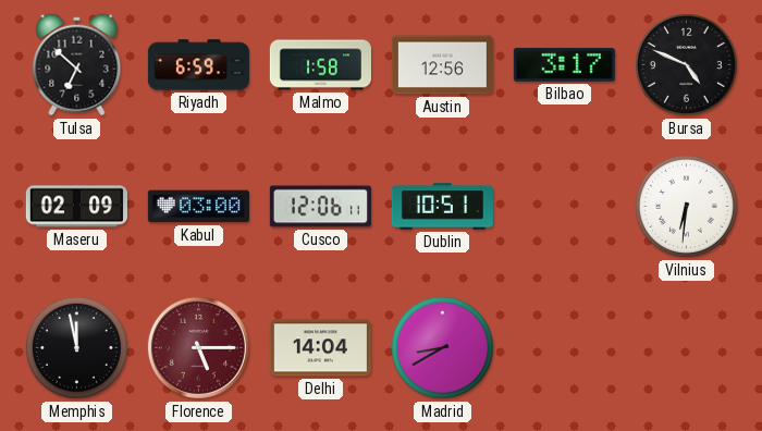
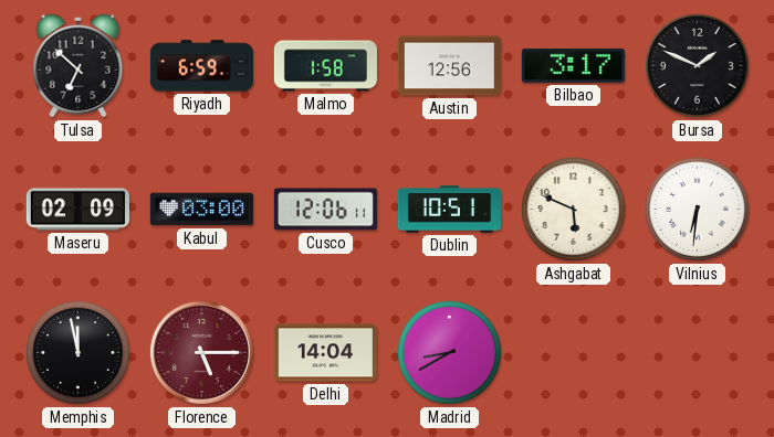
Bursa: 4:49 -> 1:49 (697, 65)
Ashgabat: none -> 5:49 (573, 209)
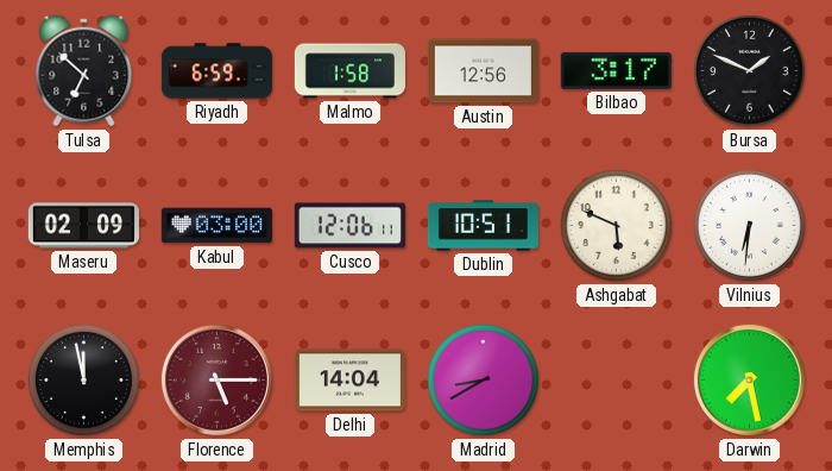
Darwin: none -> 7:28 (749, 379)
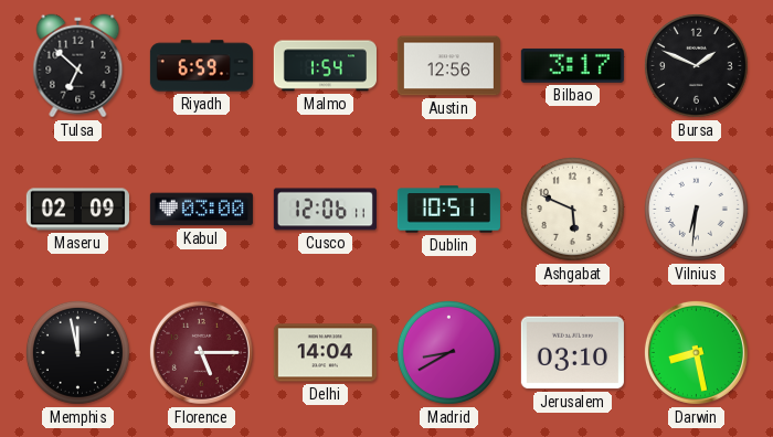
Malmo: 1:58 -> 1:54 (325, 66)
Jerusalem: none -> 03:10 (572, 353)
Darwin: 7:28 -> 8:28 (696, 352)
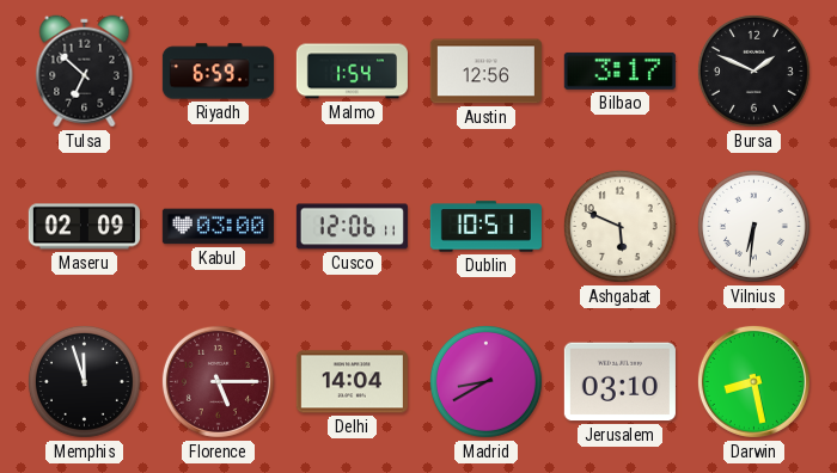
Memphis: 11:58 -> 11:57 (84, 381)
